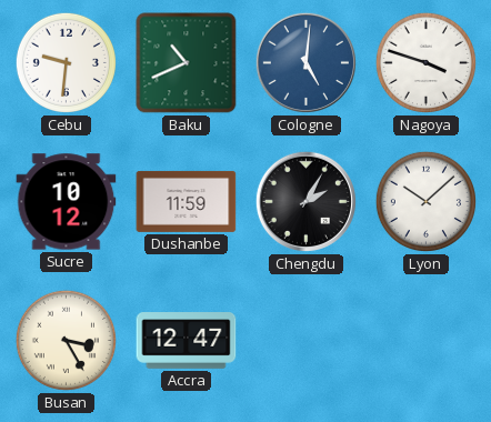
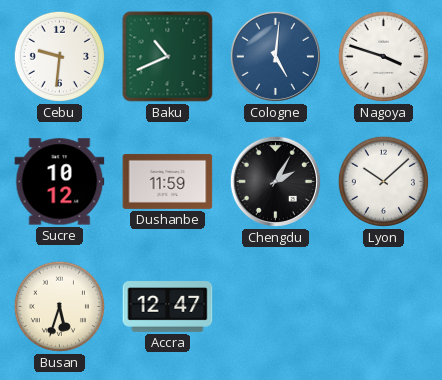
Busan: 3:25 -> 5:33 (59, 306)
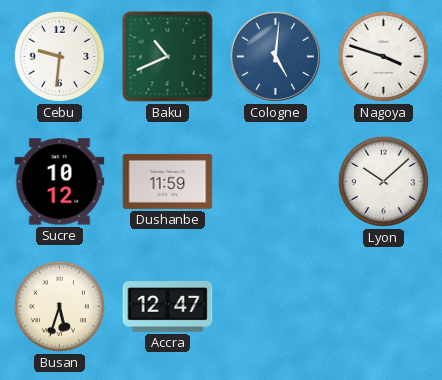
Chengdu: 2:05 -> none (275, 181)
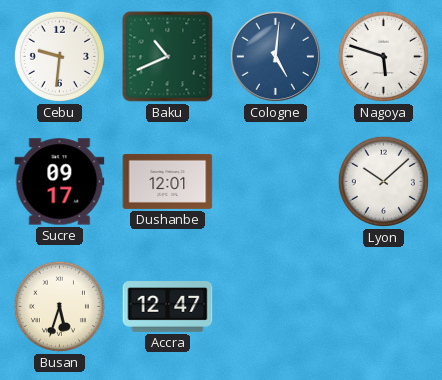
Nagoya: 3:48 -> 5:48 (383, 56)
Sucre: 10:12 -> 09:17 (60, 182)
Dushanbe: 11:59 -> 12:01 (168, 181)
